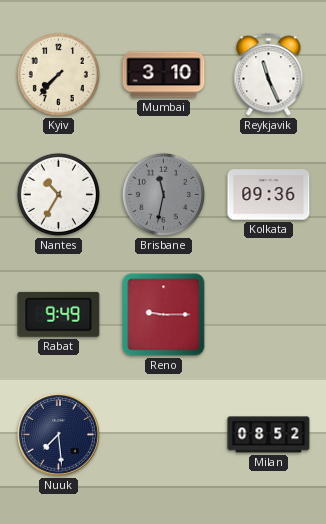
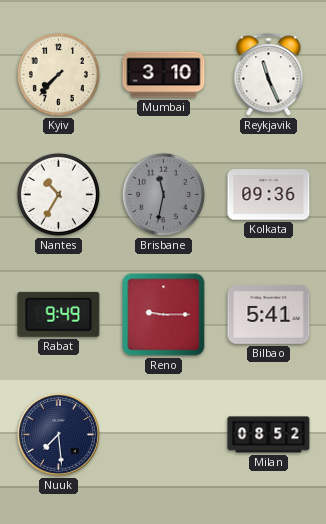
Bilbao: none -> 5:41 (269, 314)
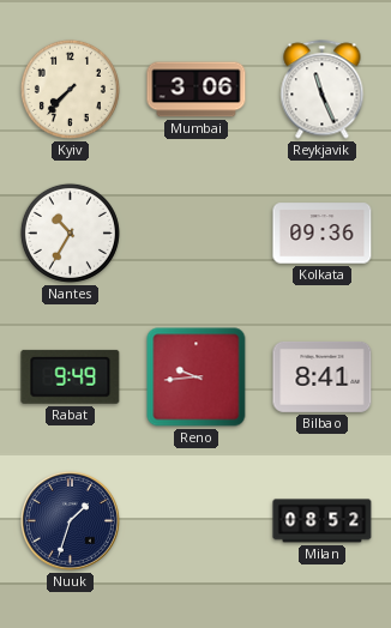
Mumbai: 3:10 -> 3:06 (197, 90)
Brisbane: 11:32 -> none (163, 194)
Reno: 9:15 -> 9:44 (197, 378)
Bilbao: 5:41 -> 8:41 (323, 376)
Nuuk: 7:29 -> 1:33 (70, 520)
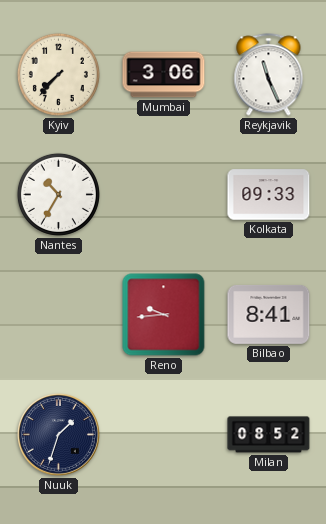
Kolkata: 09:36 -> 09:33 (269, 195)
Rabat: 9:49 -> none (71, 376)
